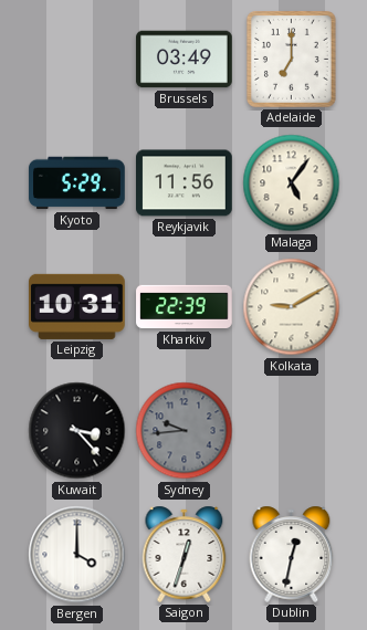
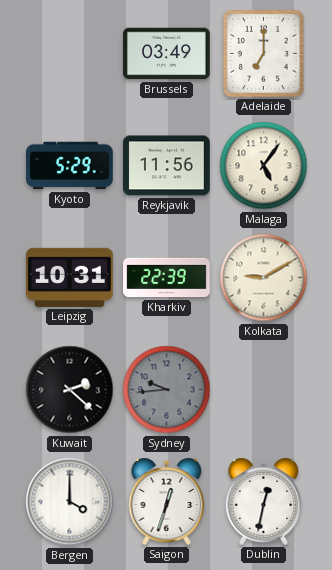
Kuwait: 3:23 -> 2:22 (70, 390)
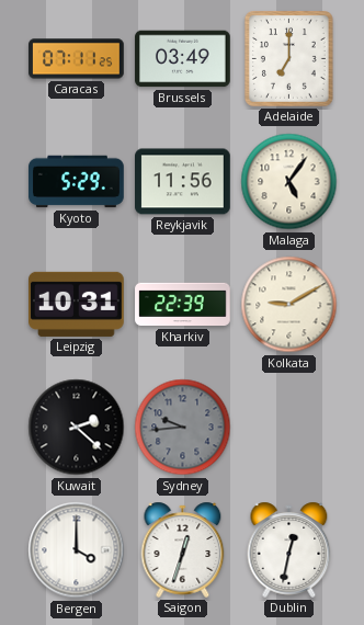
Caracas: none -> 07:11 (77, 59)
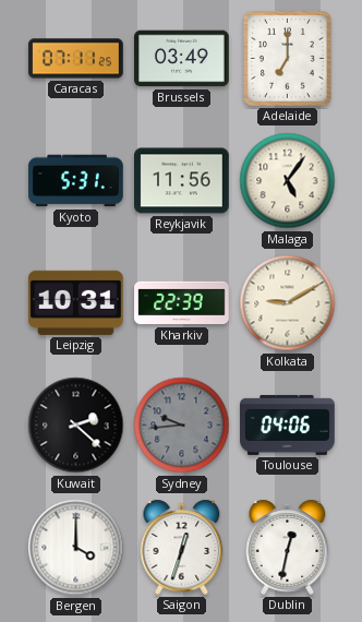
Kyoto: 5:29 -> 5:31 (76, 181)
Toulouse: none -> 04:06 (288, 424)
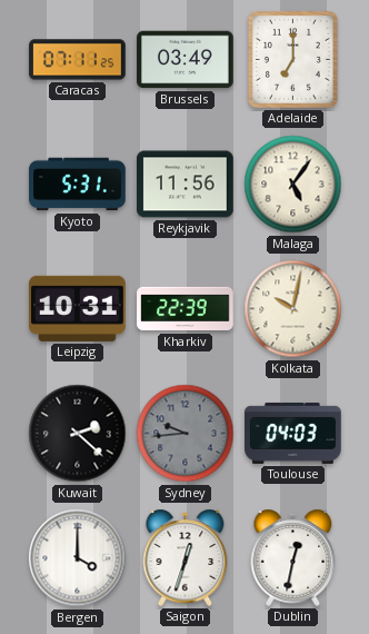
Kolkata: 9:10 -> 10:02 (293, 309)
Toulouse: 04:06 -> 04:03 (293, 433)
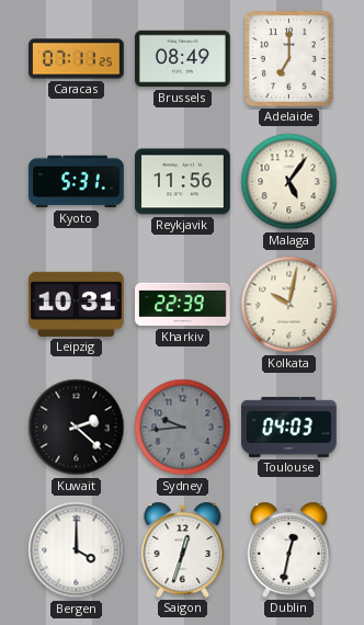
Brussels: 03:49 -> 08:49 (183, 59)
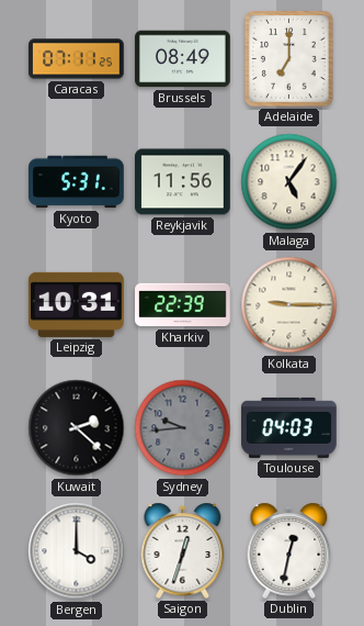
Kolkata: 10:02 -> 9:15 (289, 305)
